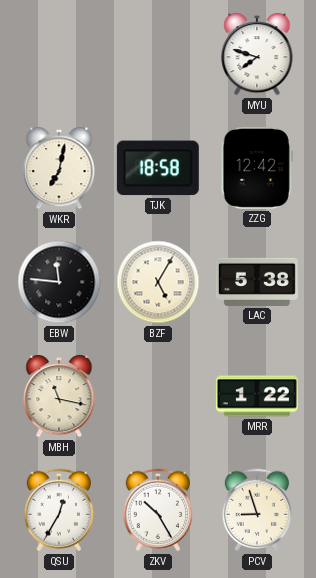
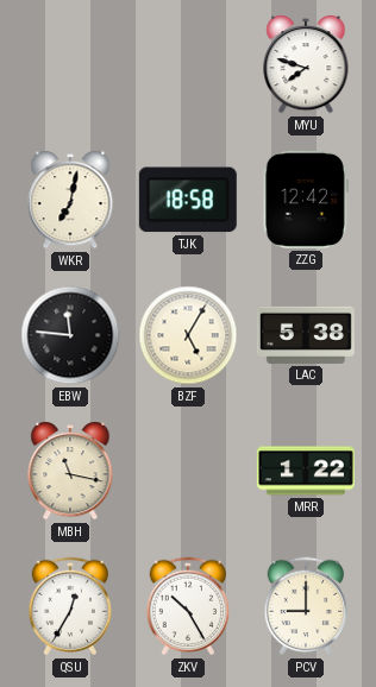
PCV: 8:57 -> 9:00 (306, 606)
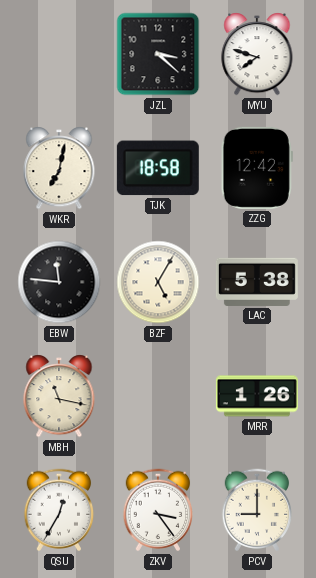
JZL: none -> 3:22 (158, 54)
MRR: 1:22 -> 1:26 (257, 396)
ZKV: 10:25 -> 3:24 (158, 510)
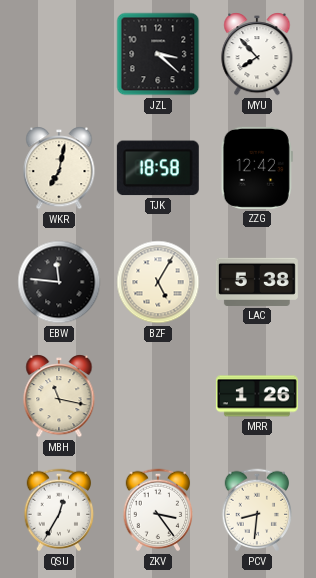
MYU: 7:48 -> 7:53 (257, 54)
PCV: 9:00 -> 8:31 (257, 510)
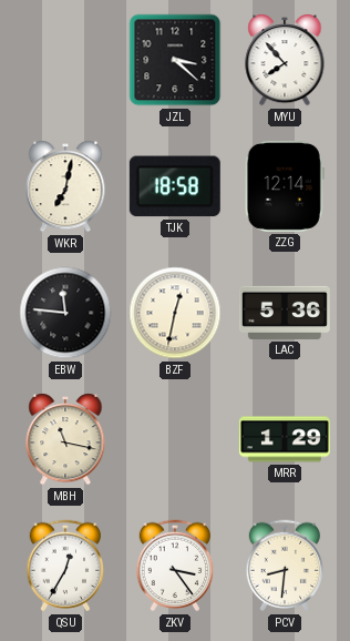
ZZG: 12:42 -> 12:14 (285, 186)
BZF: 5:05 -> 12:32 (175, 313)
LAC: 5:38 -> 5:36 (285, 313)
MRR: 1:26 -> 1:29 (285, 439)
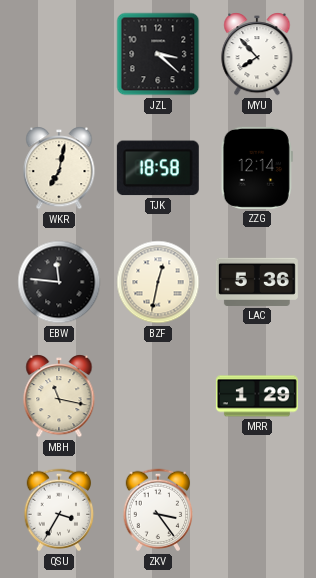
QSU: 12:35 -> 3:35 (59, 510)
PCV: 8:31 -> none (285, 566)
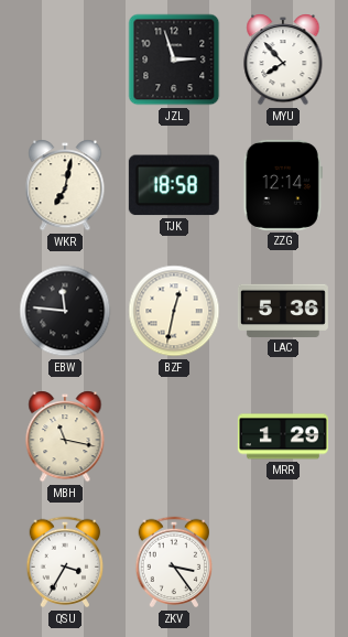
JZL: 3:22 -> 2:57 (174, 60)
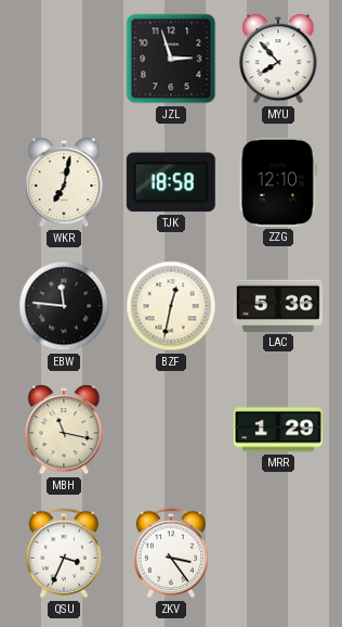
ZZG: 12:14 -> 12:10 (278, 182)
QSU: 3:35 -> 3:34 (64, 553)
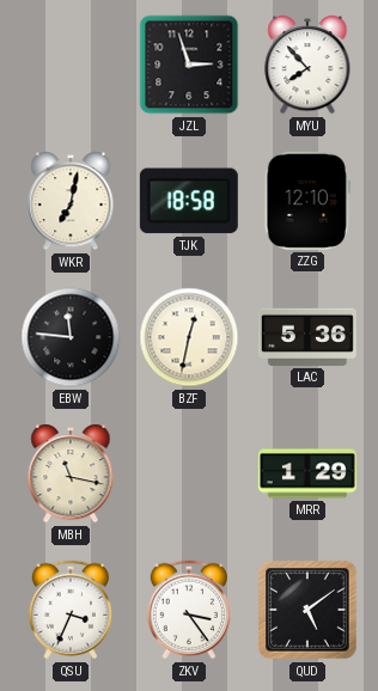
QUD: none -> 5:09 (307, 610)
